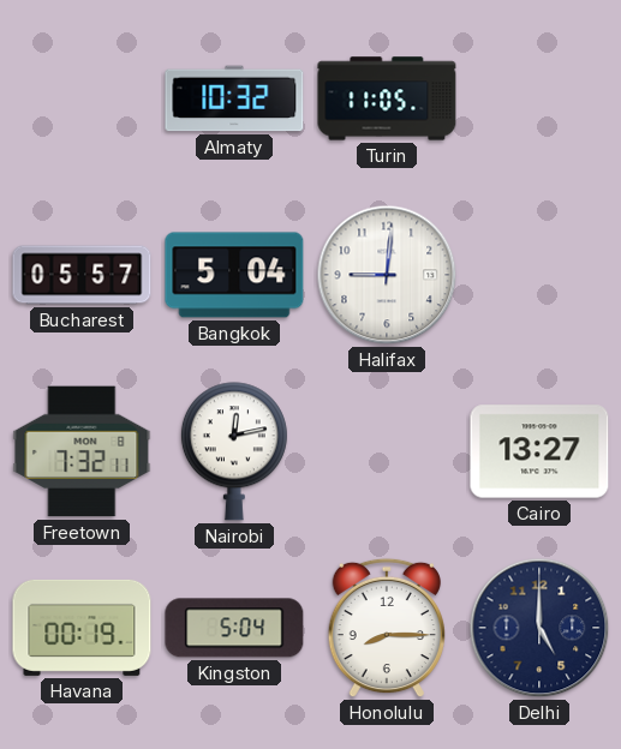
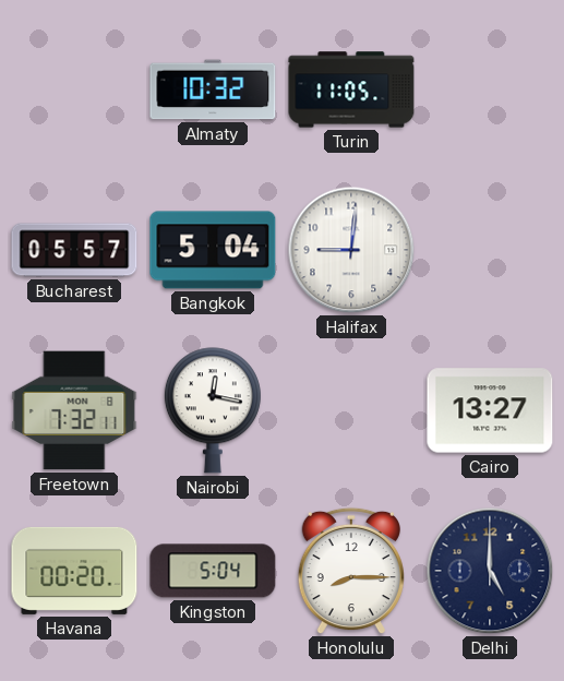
Nairobi: 12:13 -> 12:17 (213, 410)
Havana: 00:19 -> 00:20 (74, 571)
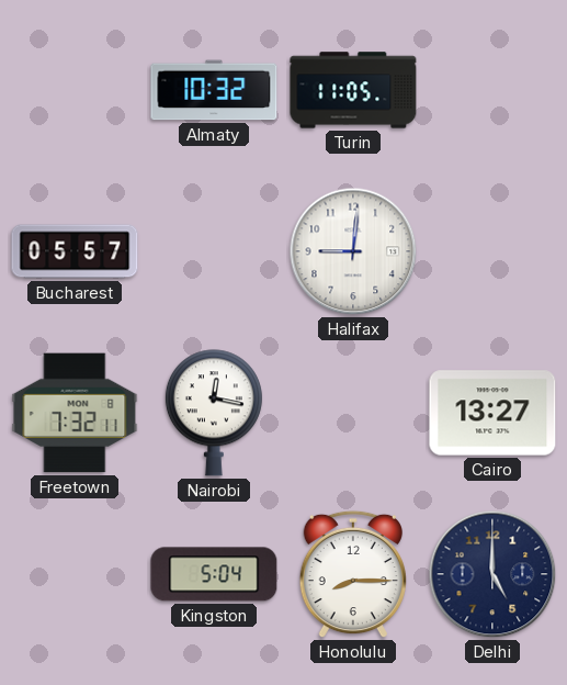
Bangkok: 5:04 -> none (213, 250)
Havana: 00:20 -> none (74, 571)
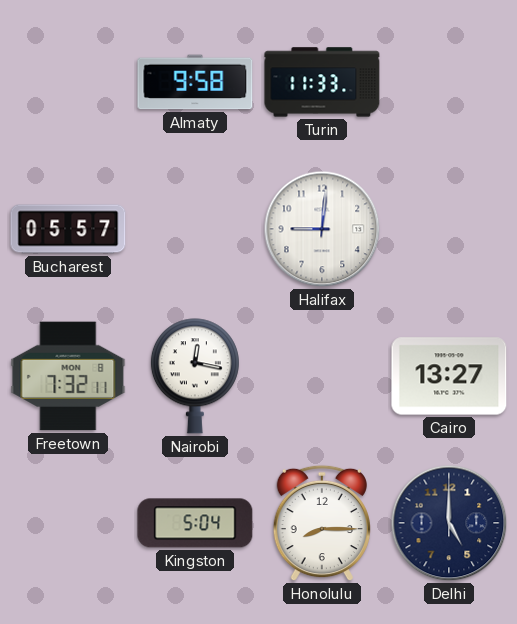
Almaty: 10:32 -> 9:58 (195, 82)
Turin: 11:05 -> 11:33 (322, 82)
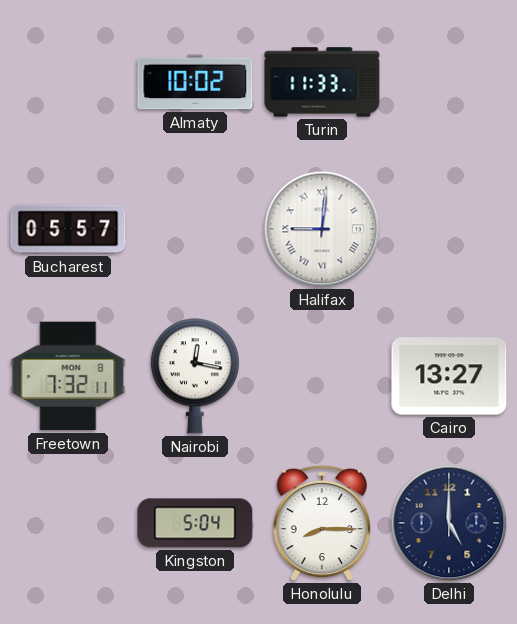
Almaty: 9:58 -> 10:02 (195, 82)
Halifax numerals: Arabic -> Roman (322, 229)
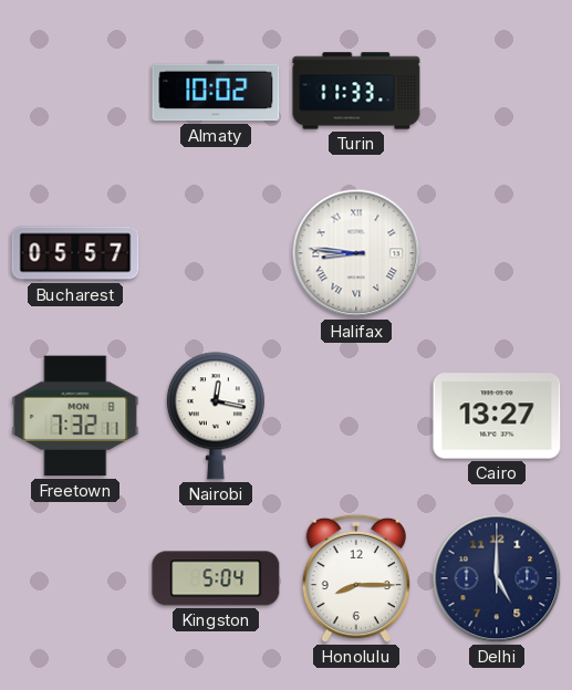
Halifax: 9:01 -> 8:46 (356, 253)
